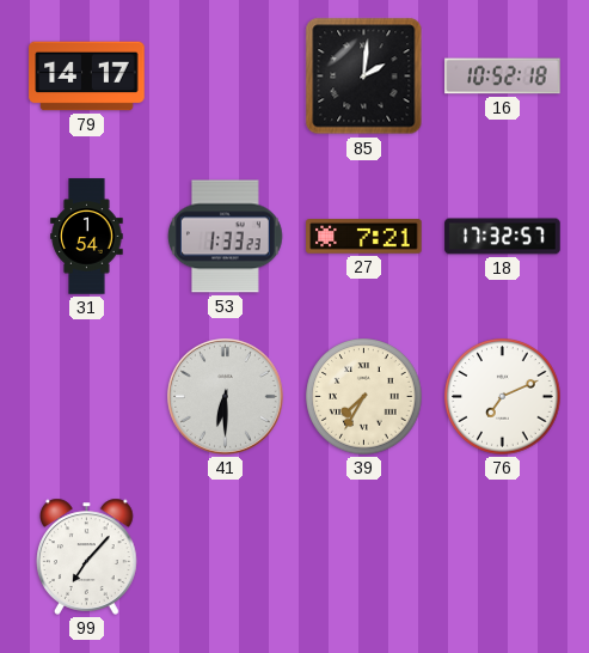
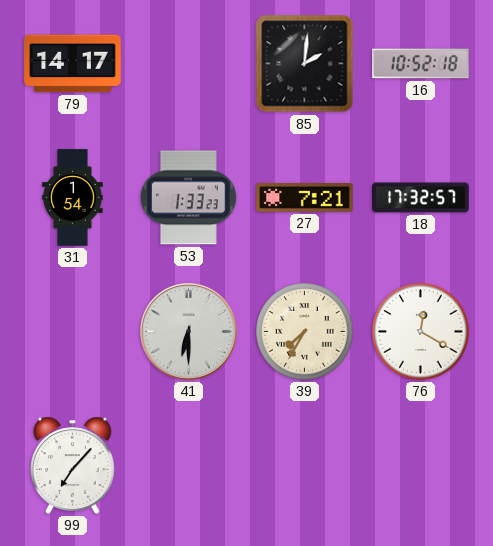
76: 7:11 -> 12:20 (421, 332)
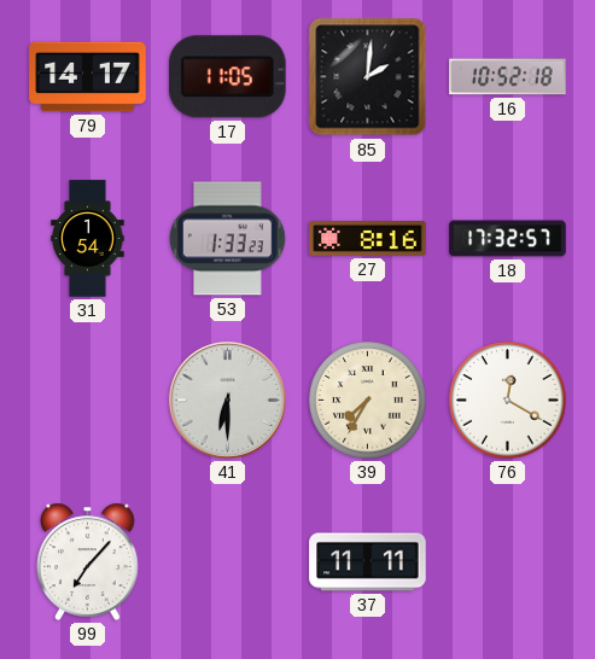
17: none -> 11:05 (227, 77)
27: 7:21 -> 8:16 (368, 239)
37: none -> 11:11 (368, 562)
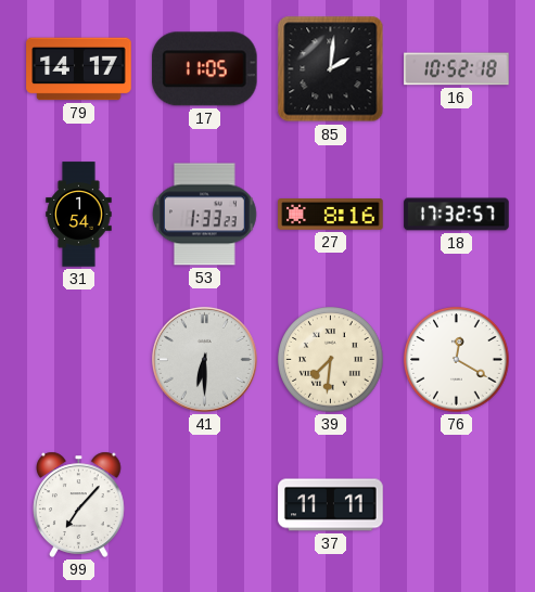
39: 7:35 -> 7:31 (331, 360)
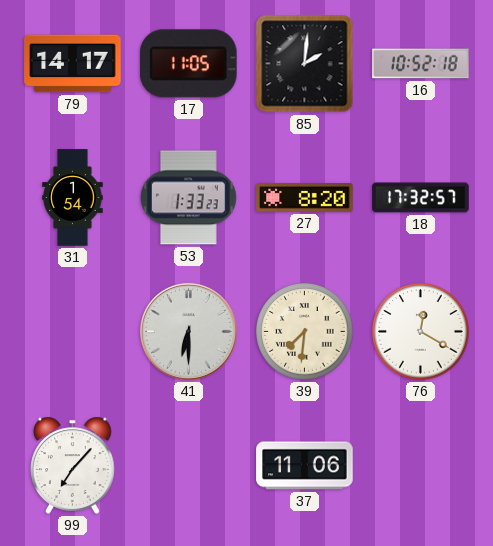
27: 8:16 -> 8:20 (305, 198)
37: 11:11 -> 11:06 (305, 466)
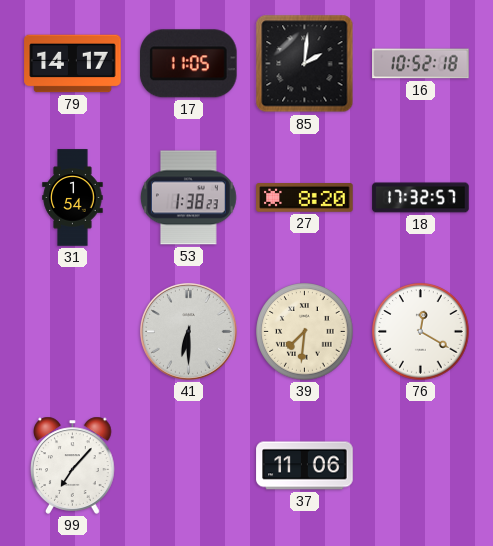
53: 1:33 -> 1:38 (189, 198)
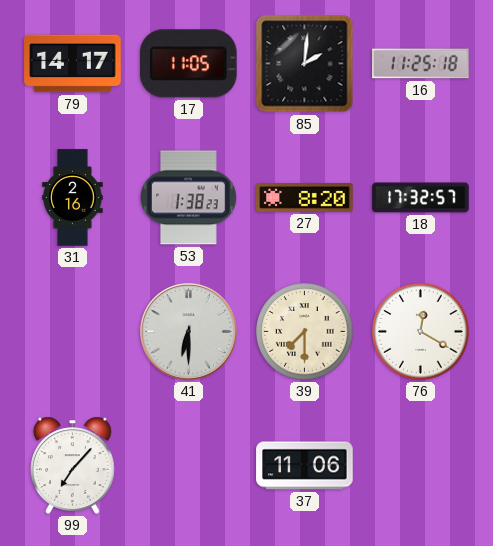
16: 10:52 -> 11:25 (421, 64)
31: 1:54 -> 2:16 (73, 198)
39: 7:31 -> 7:30 (305, 332)
